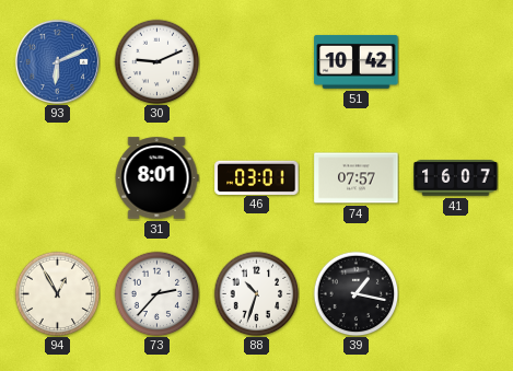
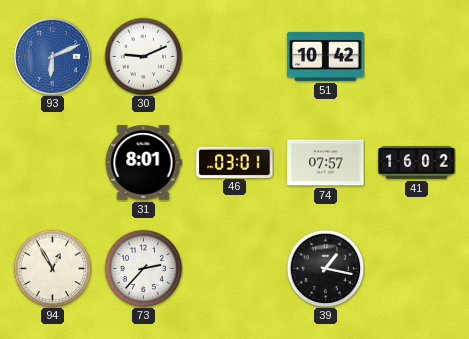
41: 16:07 -> 16:02 (417, 163)
88: 10:33 -> none (256, 293)
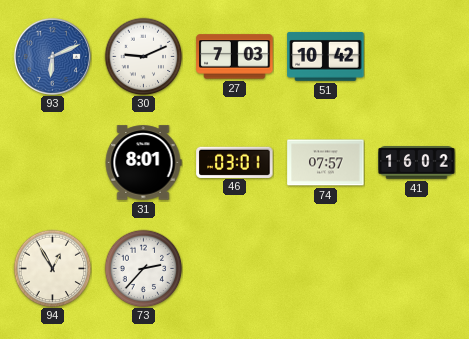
27: none -> 7:03 (235, 57)
39: 1:17 -> none (325, 268)
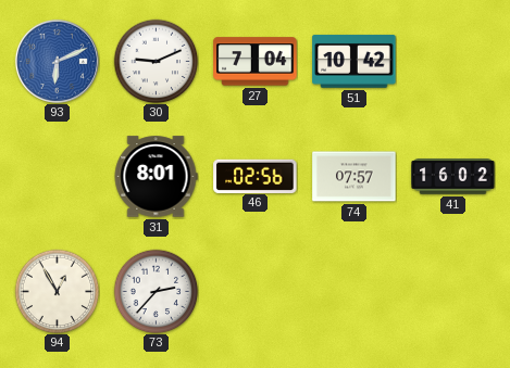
27: 7:03 -> 7:04 (256, 62)
46: 03:01 -> 02:56 (256, 176)
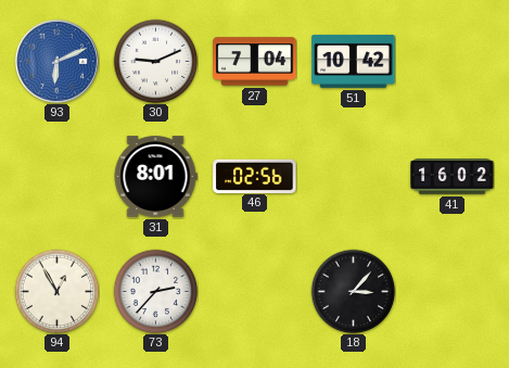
74: 07:57 -> none (354, 177)
18: none -> 3:07 (353, 291)
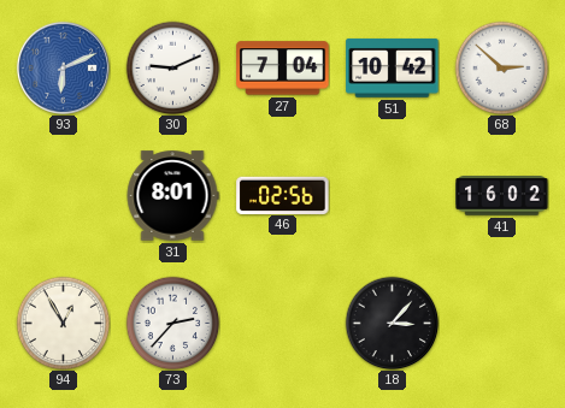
68: none -> 2:52 (501, 67)
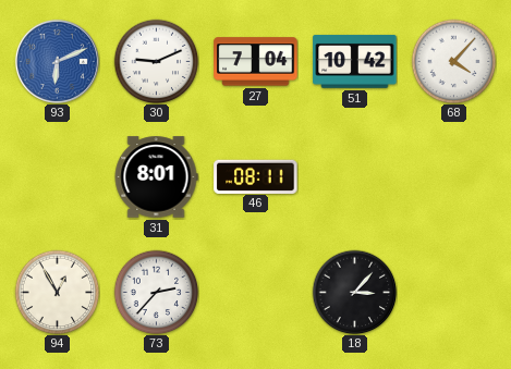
68: 2:52 -> 4:07 (453, 61)
46: 02:56 -> 08:11 (256, 176)
41: 16:02 -> none (502, 196)
